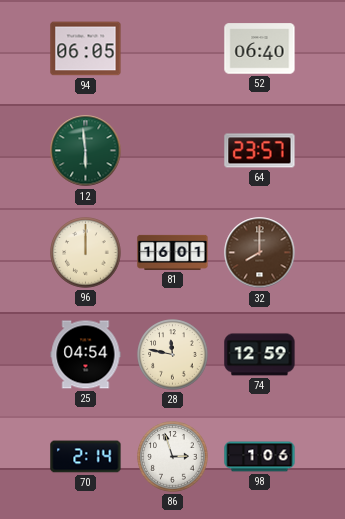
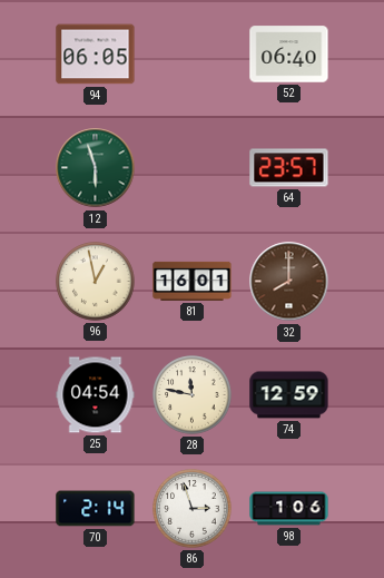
12: 5:59 -> 5:57 (96, 168)
96: 12:00 -> 12:58 (96, 282)
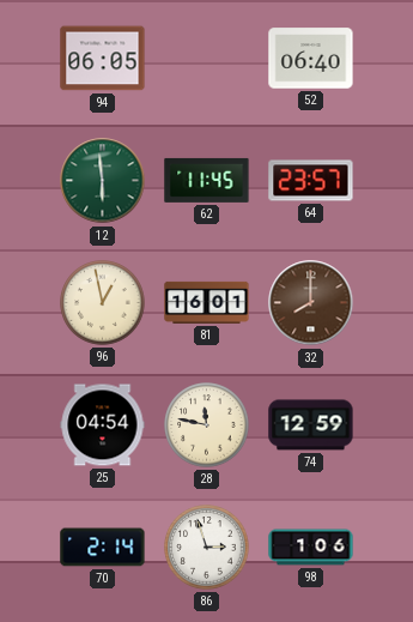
12: 5:57 -> 5:59 (103, 181)
62: none -> 11:45 (207, 180)
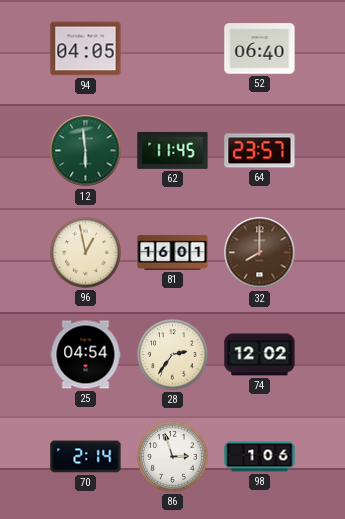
94: 06:05 -> 04:05 (86, 49)
28: 11:47 -> 2:36 (173, 355)
74: 12:59 -> 12:02 (260, 355)
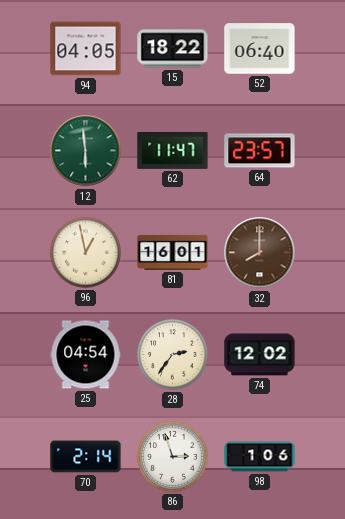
15: none -> 18:22 (173, 49)
62: 11:45 -> 11:47 (173, 150)
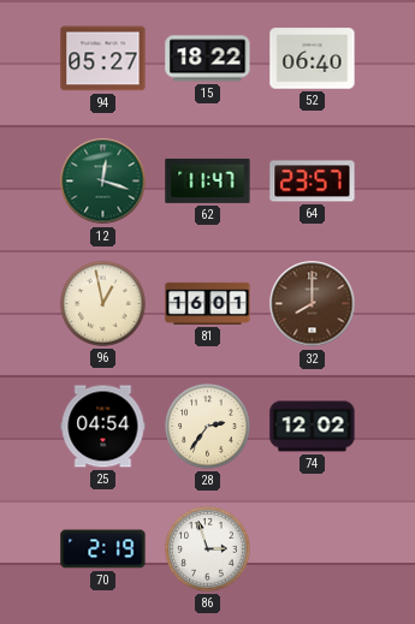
94: 04:05 -> 05:27 (103, 59)
12: 5:59 -> 12:18 (103, 182)
70: 2:14 -> 2:19 (103, 549)
98: 1:06 -> none (260, 457)
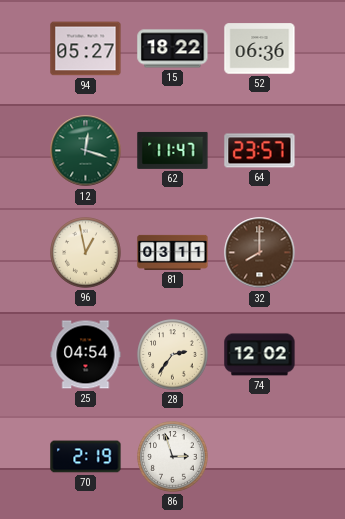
52: 06:40 -> 06:36 (260, 49)
81: 16:01 -> 03:11 (173, 252)
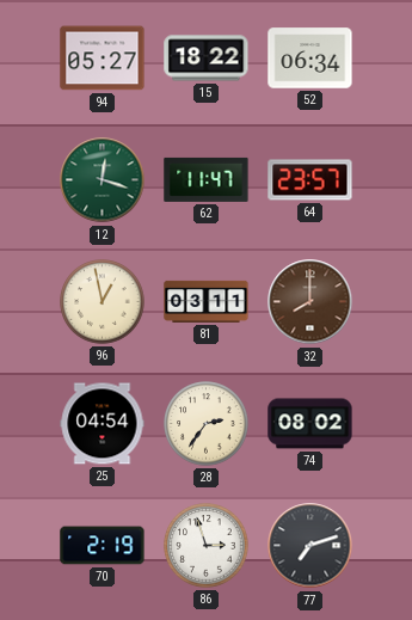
52: 06:36 -> 06:34 (310, 59)
74: 12:02 -> 08:02 (310, 424)
77: none -> 7:12 (310, 546)
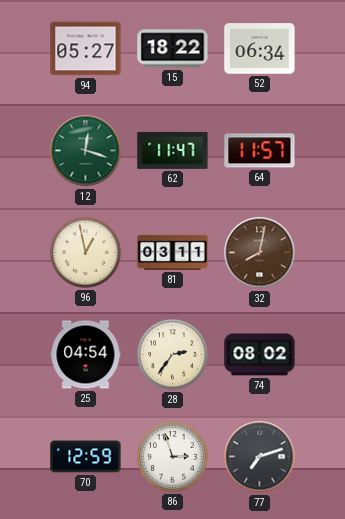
64: 23:57 -> 11:57 (260, 151)
32: 8:00 -> 8:02 (260, 253)
70: 2:19 -> 12:59 (86, 457)
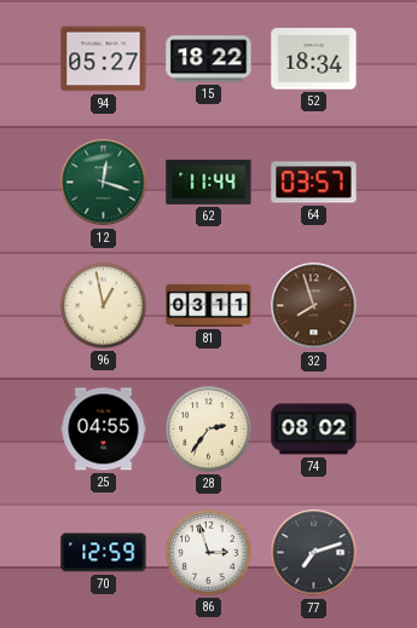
52: 06:34 -> 18:34 (314, 59)
62: 11:47 -> 11:44 (209, 182)
64: 11:57 -> 03:57 (314, 183)
32: 8:02 -> 7:57 (314, 306)
25: 04:54 -> 04:55 (104, 430)
